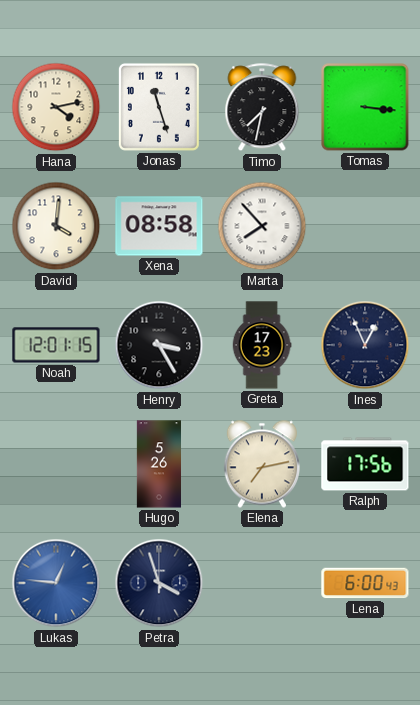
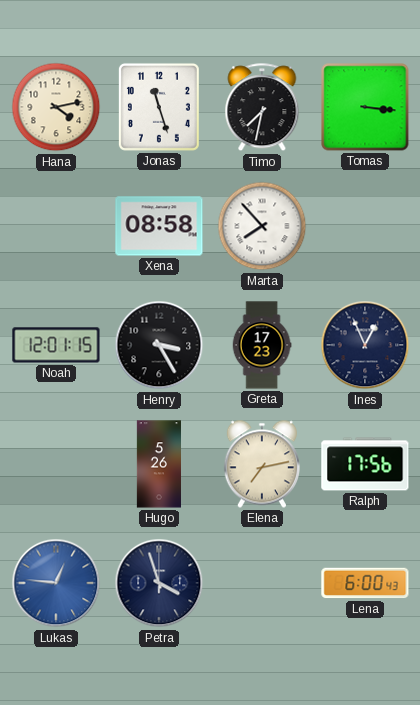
David: 4:01 -> none (56, 226)
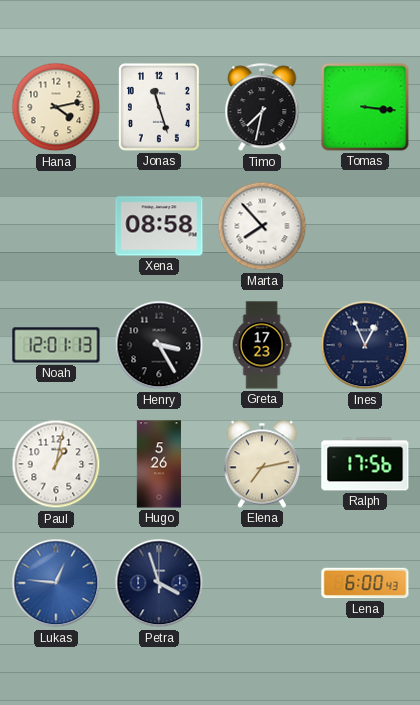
Noah: 12:01:15 -> 12:01:13 (56, 345)
Paul: none -> 1:02 (56, 464)
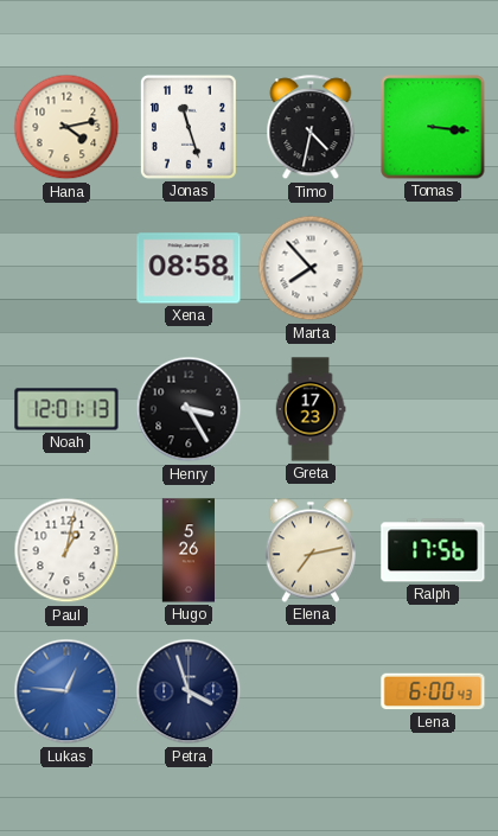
Timo: 7:32 -> 4:32 (311, 128)
Ines: 12:56 -> none (365, 345)
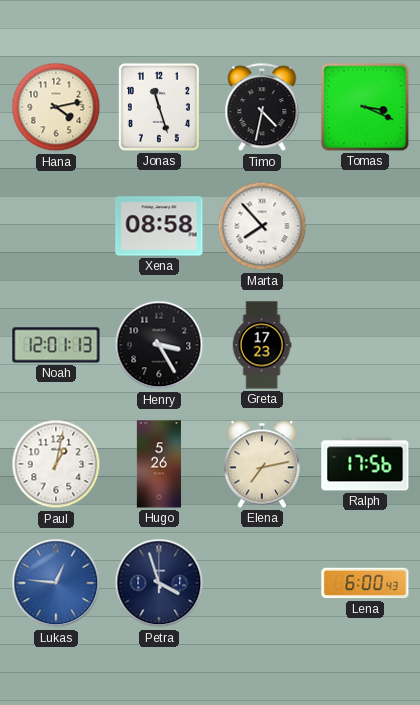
Tomas: 3:16 -> 3:19 (365, 107)
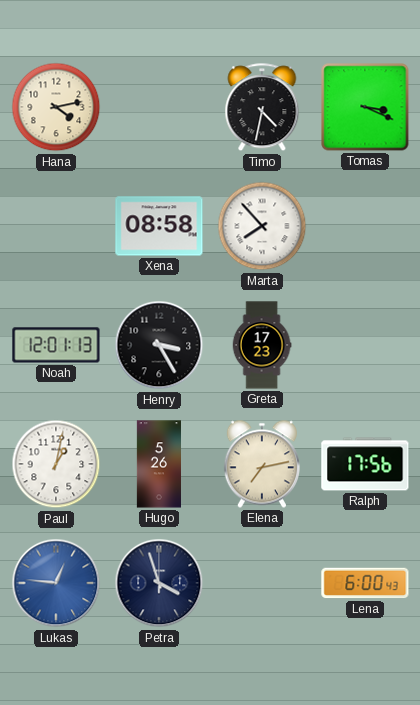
Jonas: 11:27 -> none (159, 107)
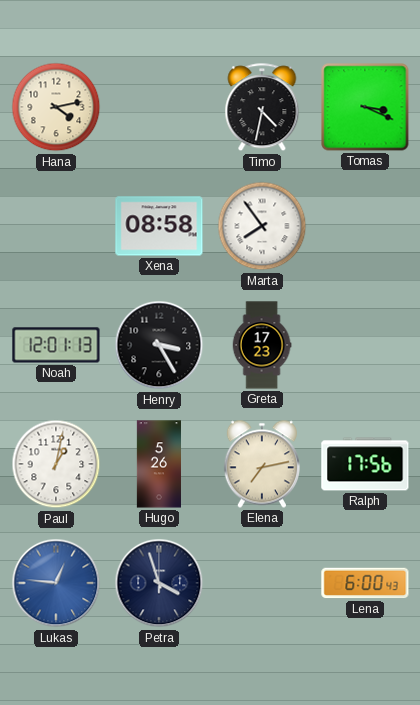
Marta: 7:53 -> 7:54 (262, 226)
